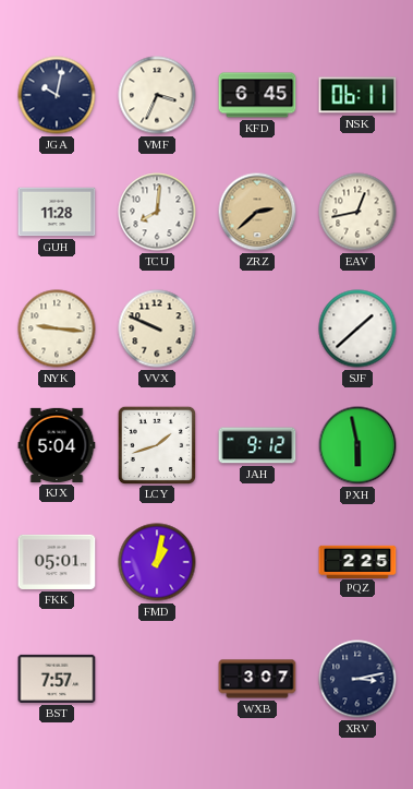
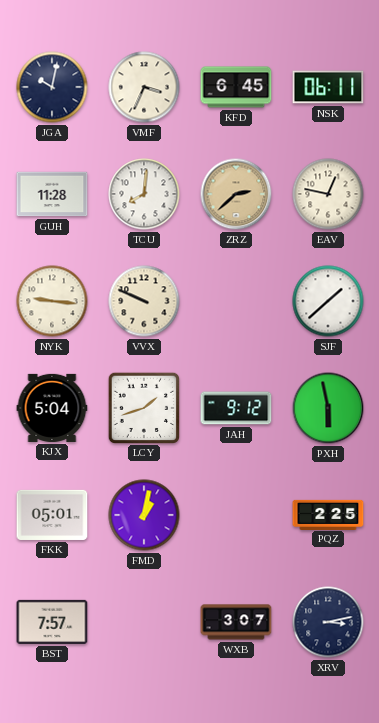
EAV: 12:43 -> 12:47 (328, 194)
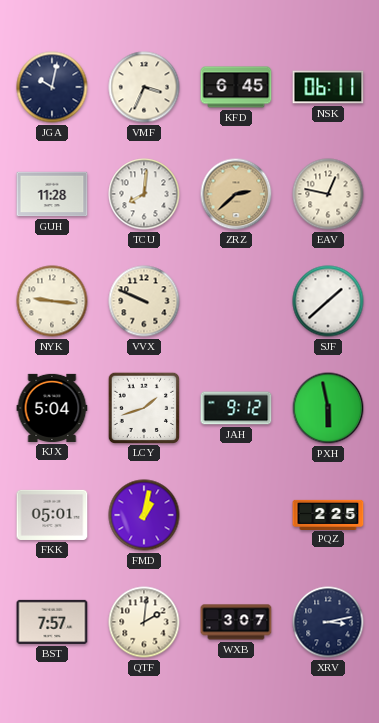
QTF: none -> 2:01 (144, 622)
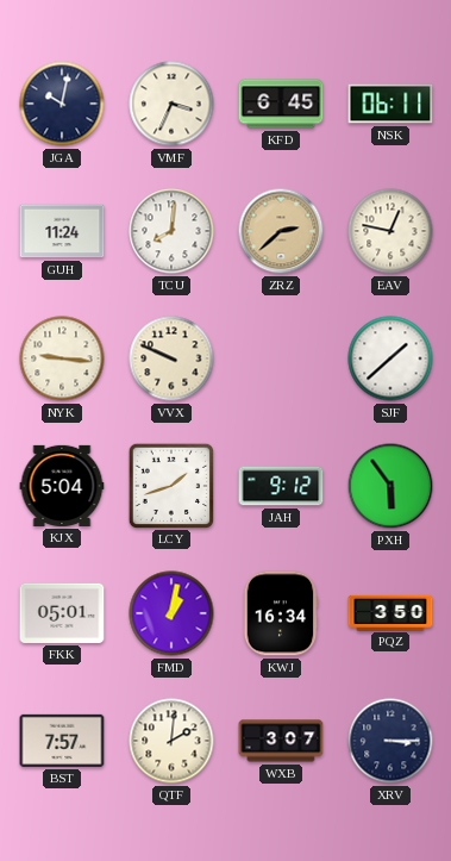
GUH: 11:28 -> 11:24 (62, 231)
PXH: 5:58 -> 5:54 (390, 486)
KWJ: none -> 16:34 (281, 613)
PQZ: 2:25 -> 3:50 (390, 612)
XRV: 3:13 -> 3:15 (390, 741)
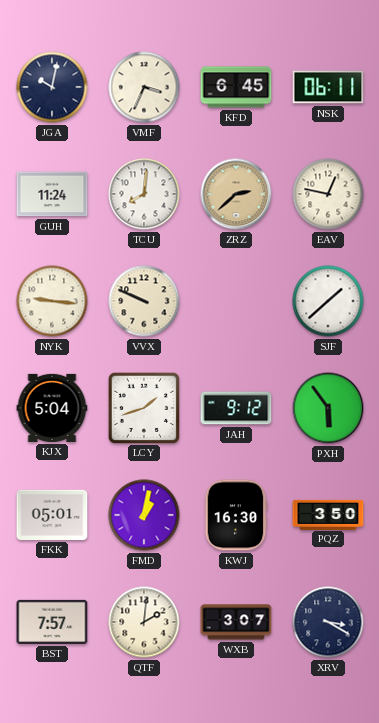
KWJ: 16:34 -> 16:30 (236, 515)
XRV: 3:15 -> 3:20 (328, 622)
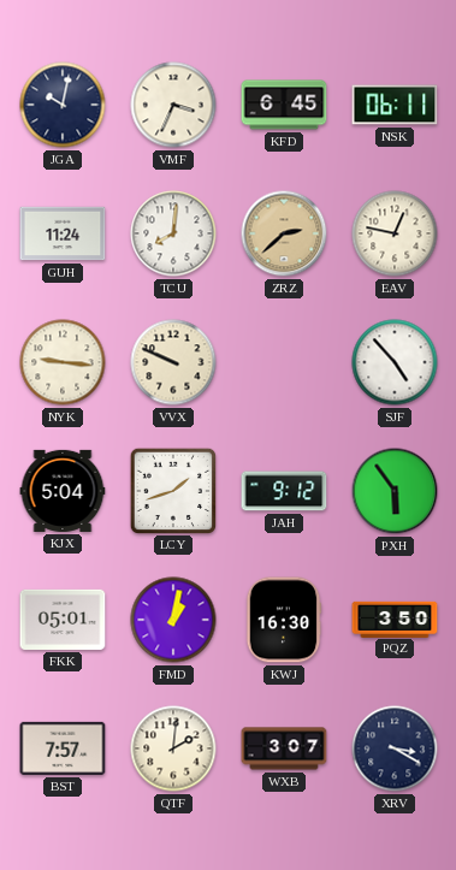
SJF: 1:38 -> 4:53 (395, 362)
